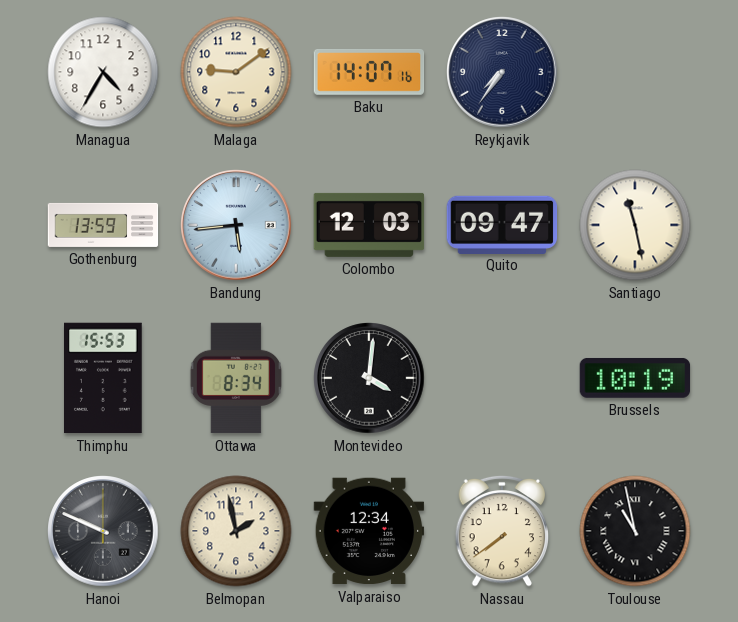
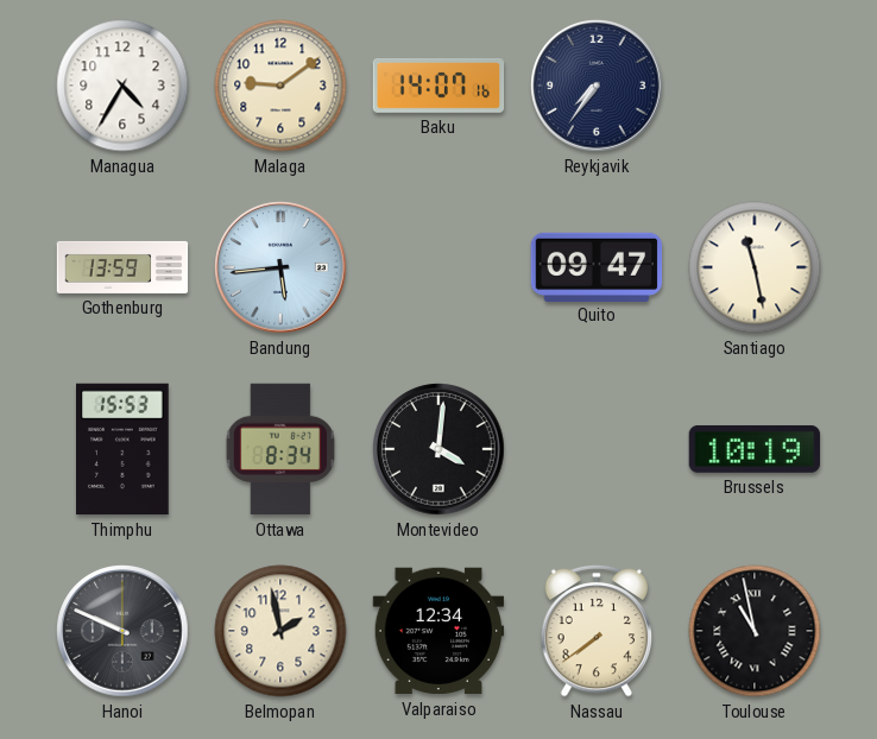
Colombo: 12:03 -> none (369, 225)
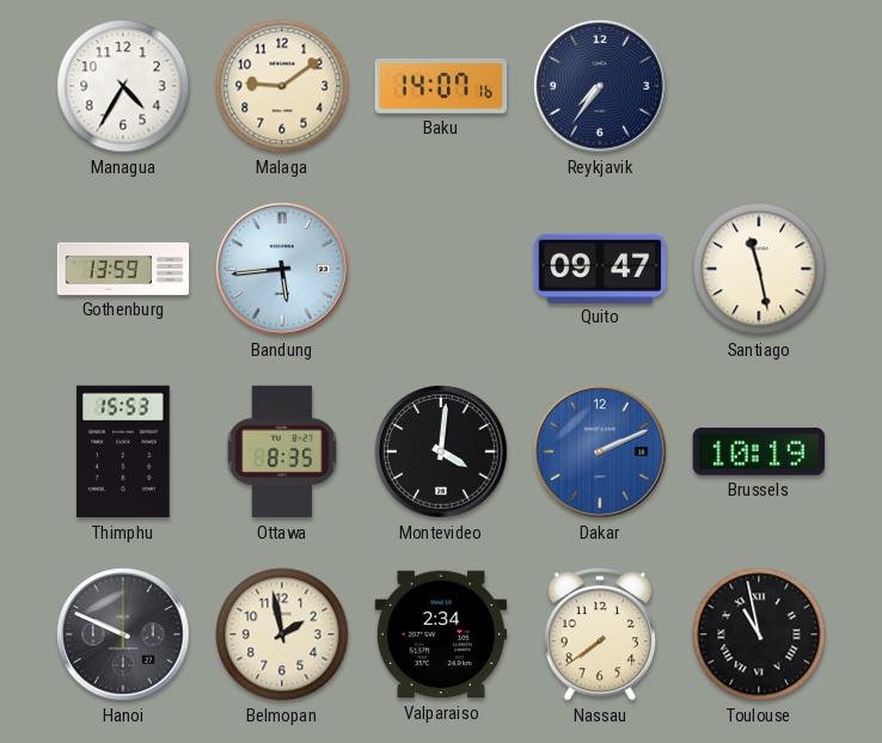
Ottawa: 8:34 -> 8:35 (282, 452)
Dakar: none -> 2:11 (600, 452)
Valparaiso: 12:34 -> 2:34 (441, 634)
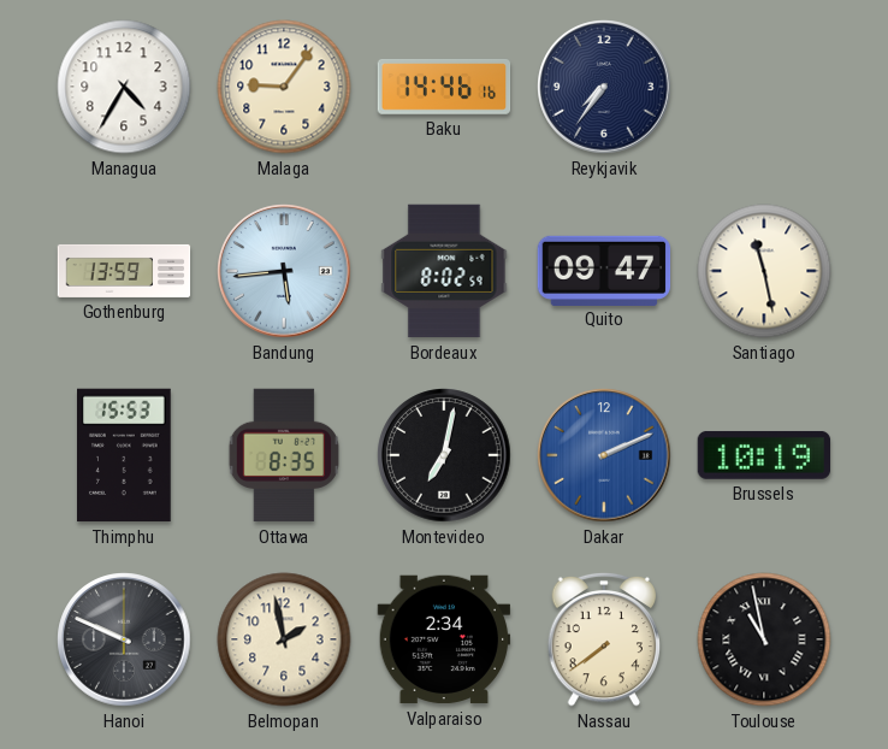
Malaga: 9:09 -> 9:06 (284, 87)
Baku: 14:07 -> 14:46 (444, 88)
Bordeaux: none -> 8:02 (444, 271)
Montevideo: 4:01 -> 7:02 (444, 455)
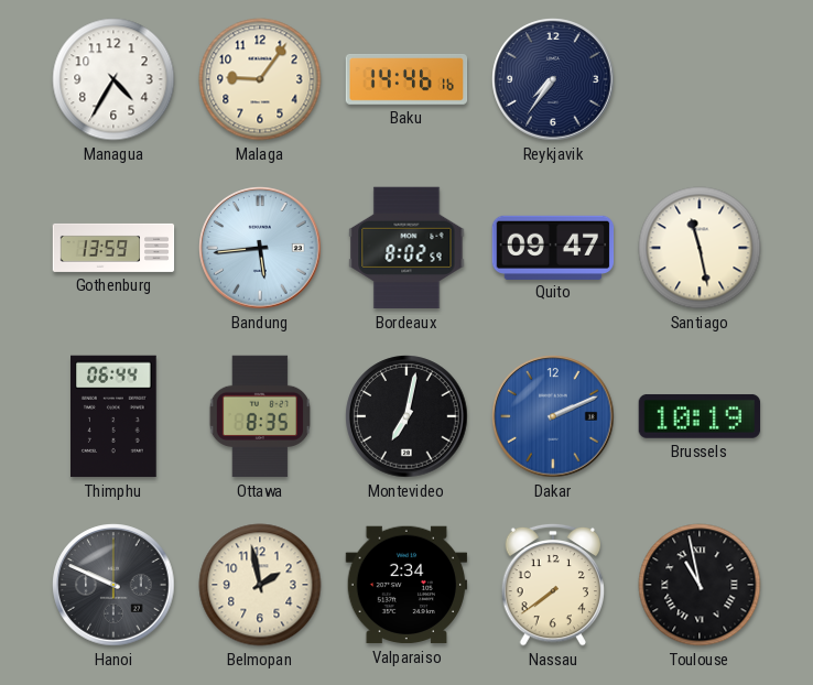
Thimphu: 15:53 -> 06:44 (113, 416)
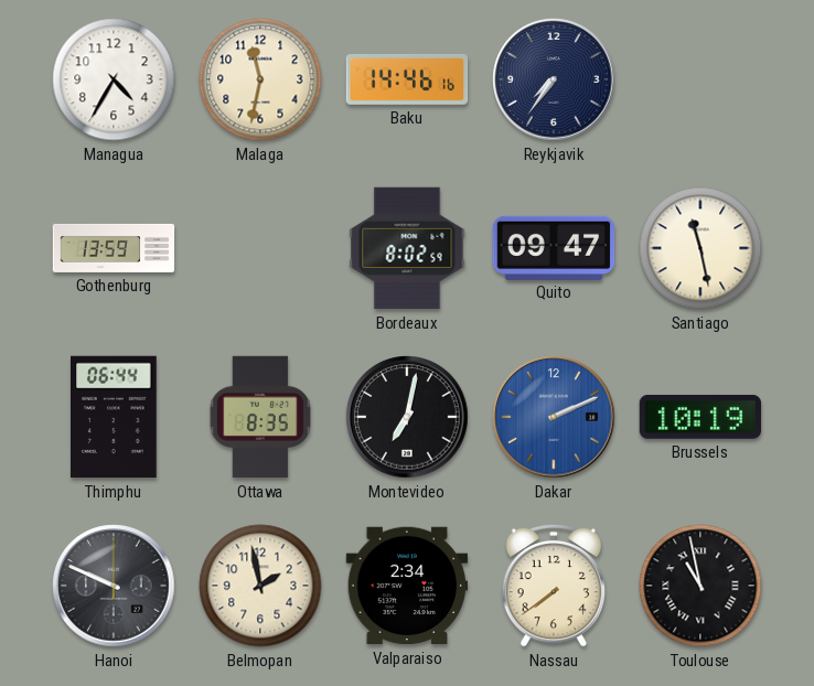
Malaga: 9:06 -> 11:32 (260, 79)
Bandung: 5:44 -> none (260, 248)
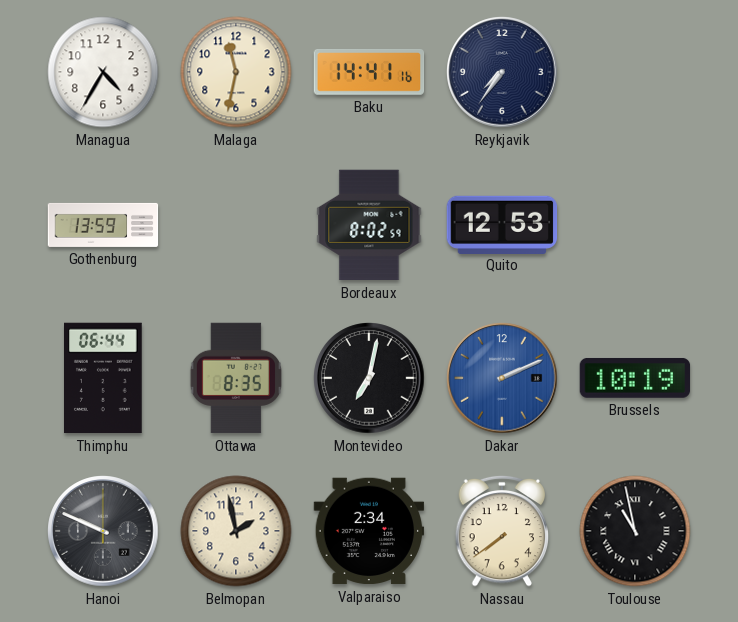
Baku: 14:46 -> 14:41 (369, 73)
Quito: 09:47 -> 12:53 (502, 224)
Santiago: 11:28 -> none (700, 248)
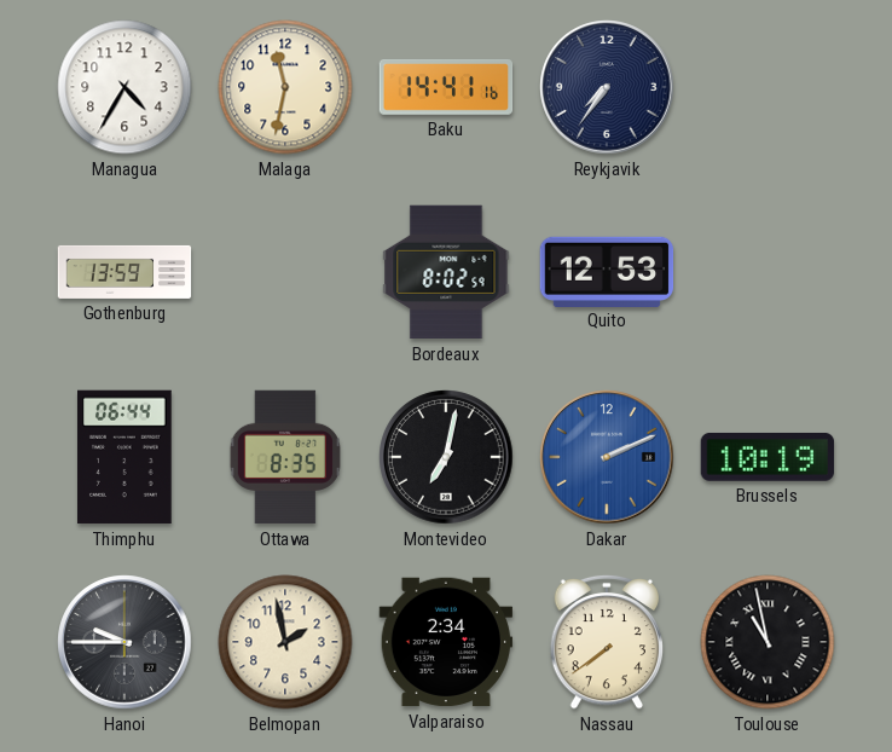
Hanoi: 9:49 -> 9:45 (124, 642)
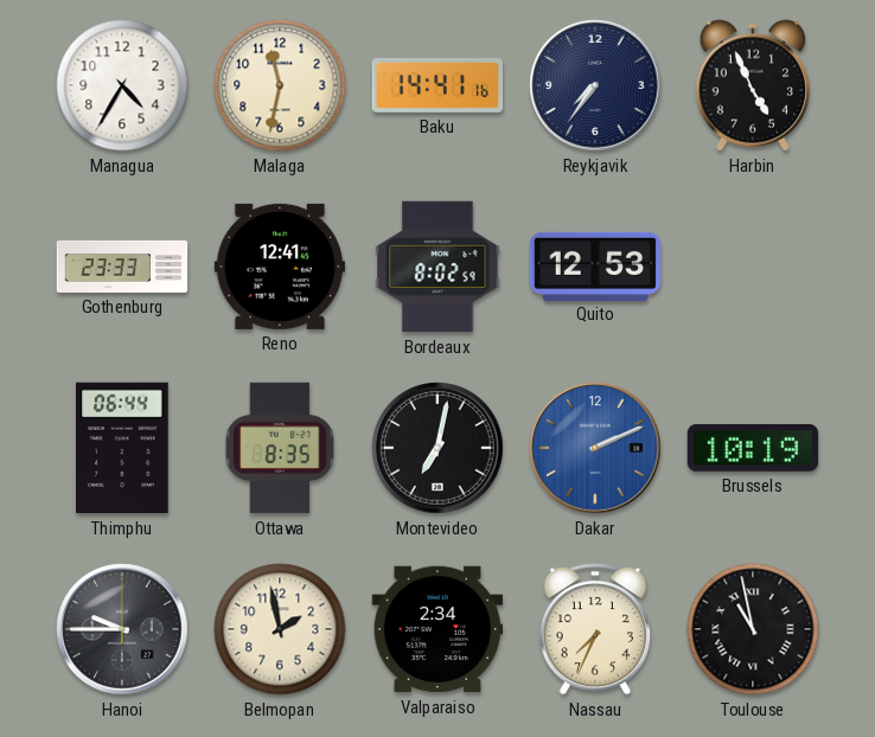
Harbin: none -> 4:56 (752, 85)
Gothenburg: 13:59 -> 23:33 (122, 267)
Reno: none -> 12:41 (280, 267)
Nassau: 7:39 -> 7:34 (595, 629)
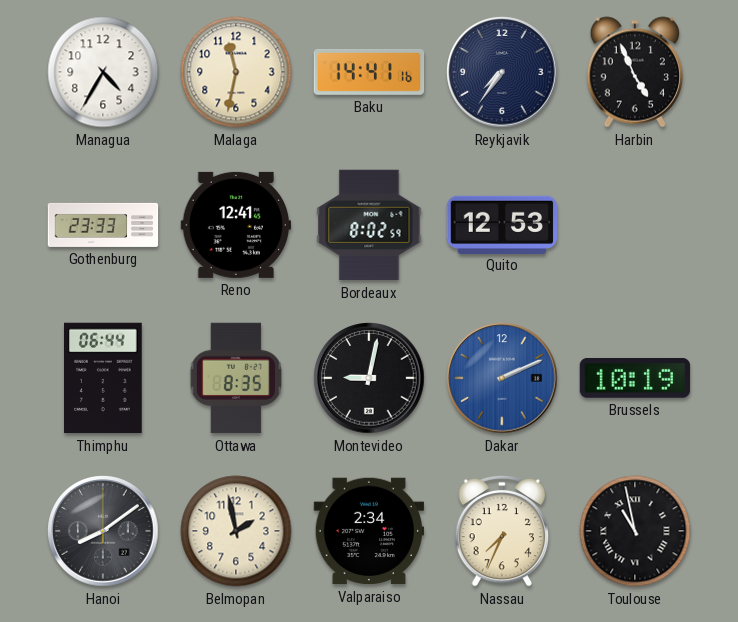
Montevideo: 7:02 -> 9:02 (369, 378)
Hanoi: 9:45 -> 8:09 (103, 531)
